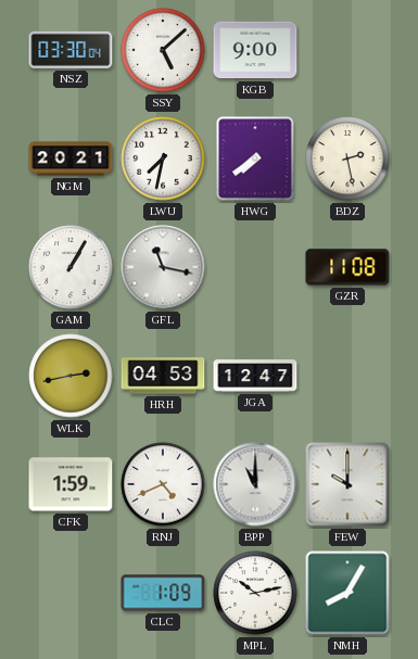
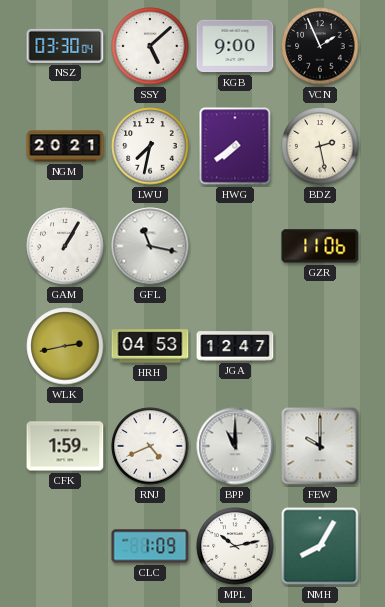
VCN: none -> 1:56 (320, 46)
GZR: 11:08 -> 11:06 (320, 246)
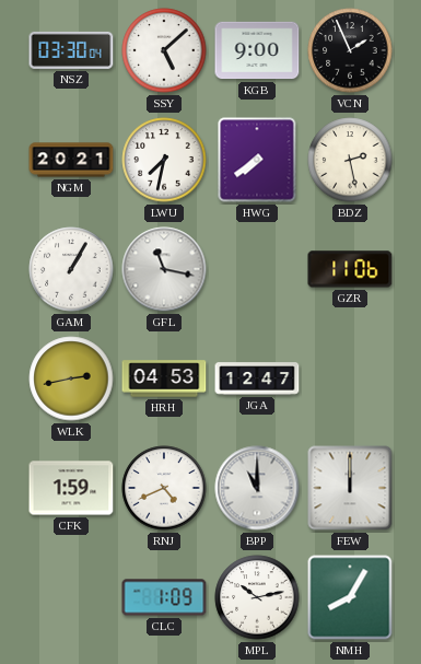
FEW: 10:00 -> 12:00 (350, 488)
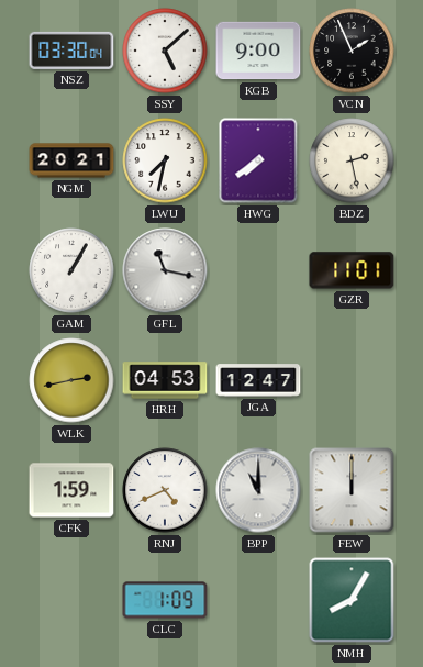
GZR: 11:06 -> 11:01 (352, 270)
MPL: 10:13 -> none (257, 597)
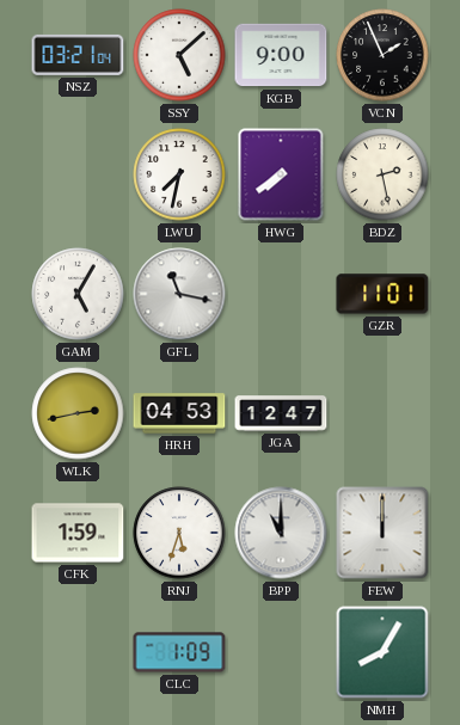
NSZ: 03:30 -> 03:21 (78, 55)
NGM: 20:21 -> none (71, 160)
GAM: 1:05 -> 5:05 (78, 294)
RNJ: 4:41 -> 5:33 (179, 533)
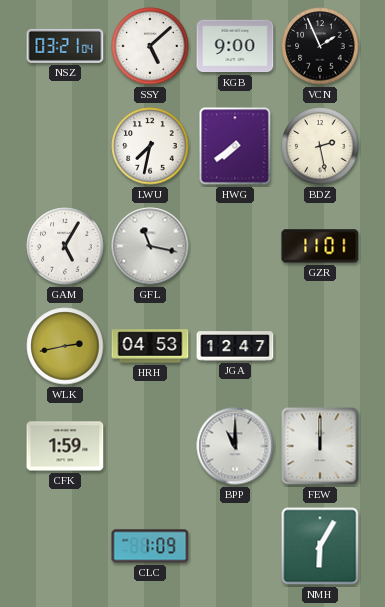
RNJ: 5:33 -> none (179, 533)
NMH: 8:05 -> 6:05 (320, 546)
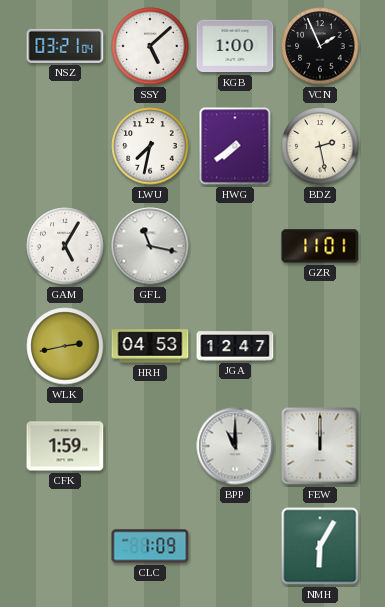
KGB: 9:00 -> 1:00 (235, 46)
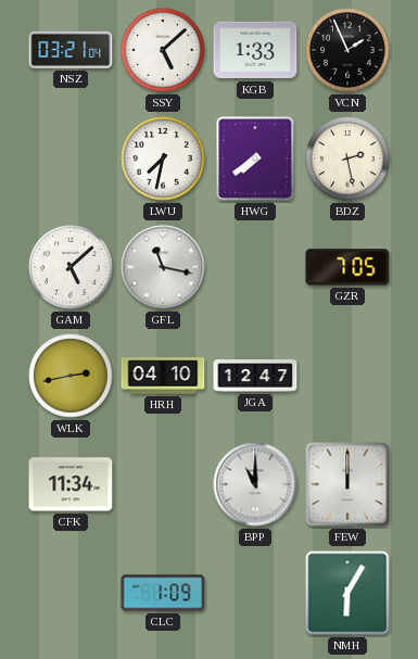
KGB: 1:00 -> 1:33 (255, 50)
GAM: 5:05 -> 5:08 (71, 267)
GZR: 11:01 -> 7:05 (347, 267)
HRH: 04:53 -> 04:10 (163, 376)
CFK: 1:59 -> 11:34 (71, 484)
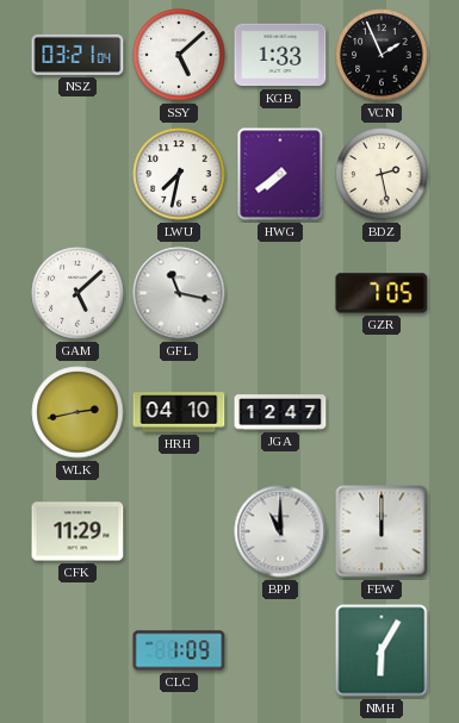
CFK: 11:34 -> 11:29 (77, 531)
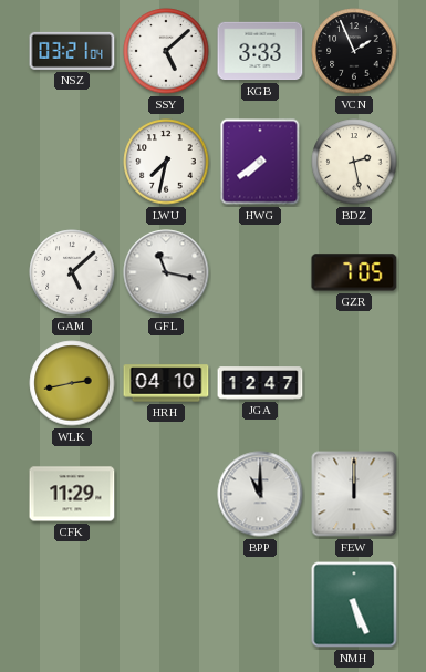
KGB: 1:33 -> 3:33 (260, 51)
CLC: 1:09 -> none (179, 650)
NMH: 6:05 -> 5:26 (354, 604)
